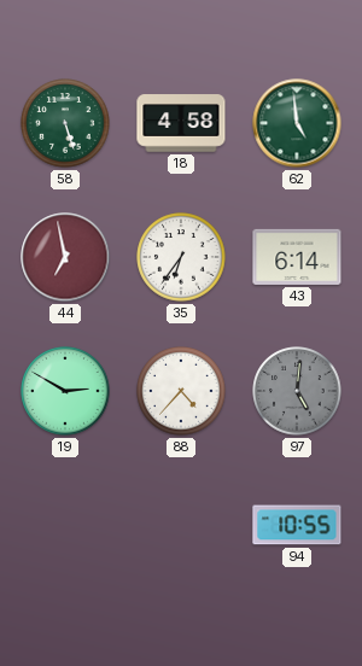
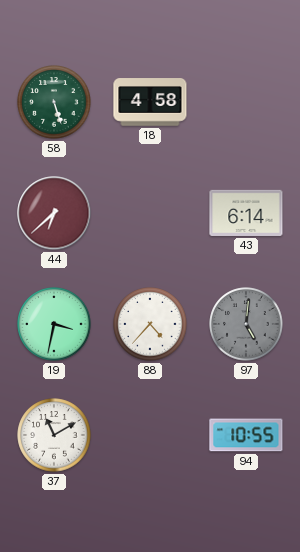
62: 4:59 -> none (297, 123)
44: 6:58 -> 6:38 (54, 213)
35: 6:36 -> none (181, 257)
19: 2:50 -> 3:32 (54, 324)
37: none -> 11:10 (54, 435)
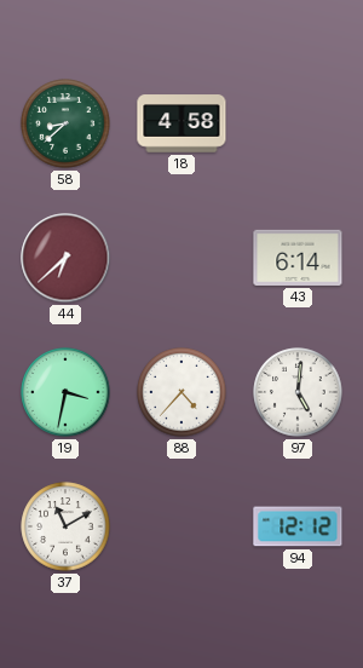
58: 5:27 -> 8:38 (65, 123)
97 dial: grey -> white (298, 392)
94: 10:55 -> 12:12 (298, 526)
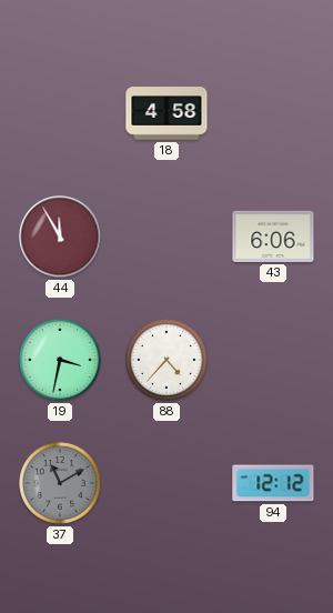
58: 8:38 -> none (65, 123)
44: 6:38 -> 11:55 (60, 237)
43: 6:14 -> 6:06 (273, 237)
97: 5:01 -> none (298, 392)
37 dial: white -> grey (60, 483)
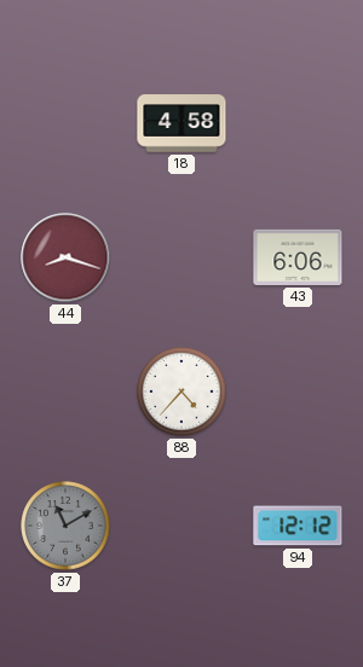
44: 11:55 -> 8:18 (65, 257)
19: 3:32 -> none (60, 360)
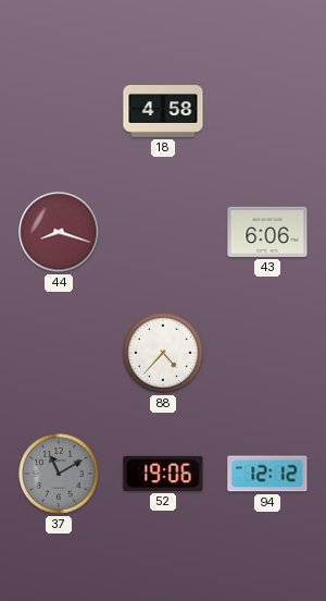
52: none -> 19:06 (163, 474)
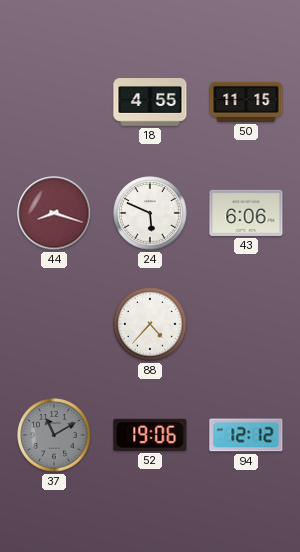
18: 4:58 -> 4:55 (150, 102)
50: none -> 11:15 (246, 102)
24: none -> 5:49 (150, 213)
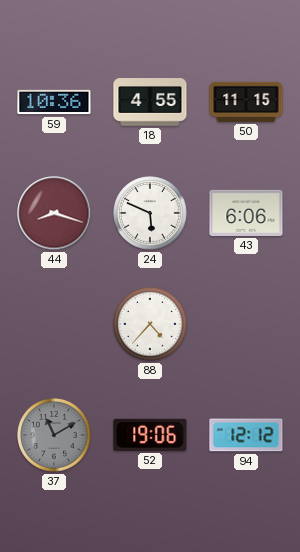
59: none -> 10:36 (54, 102)
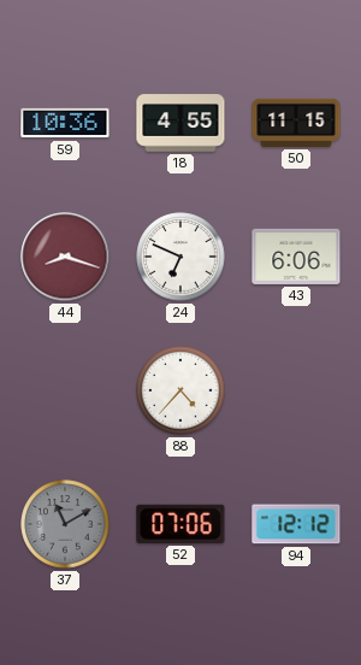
24: 5:49 -> 6:49 (180, 257)
52: 19:06 -> 07:06 (180, 524)
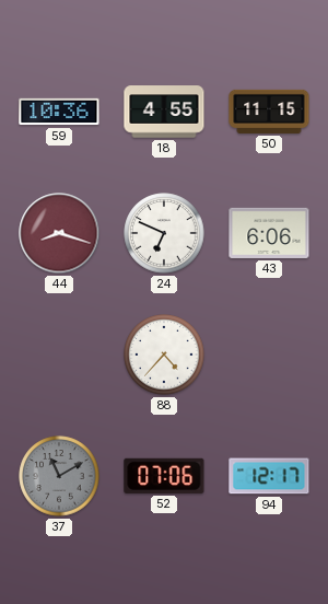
94: 12:12 -> 12:17 (269, 476)
